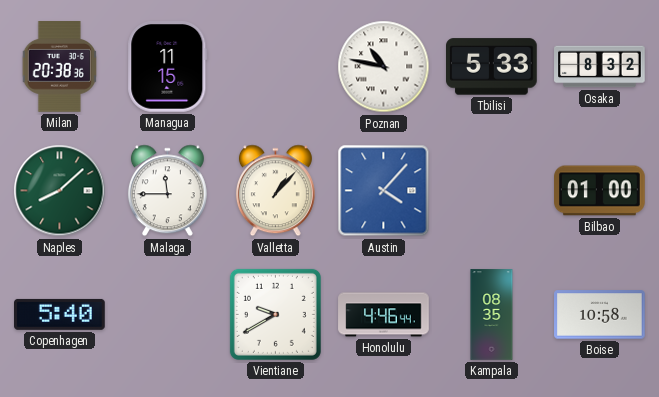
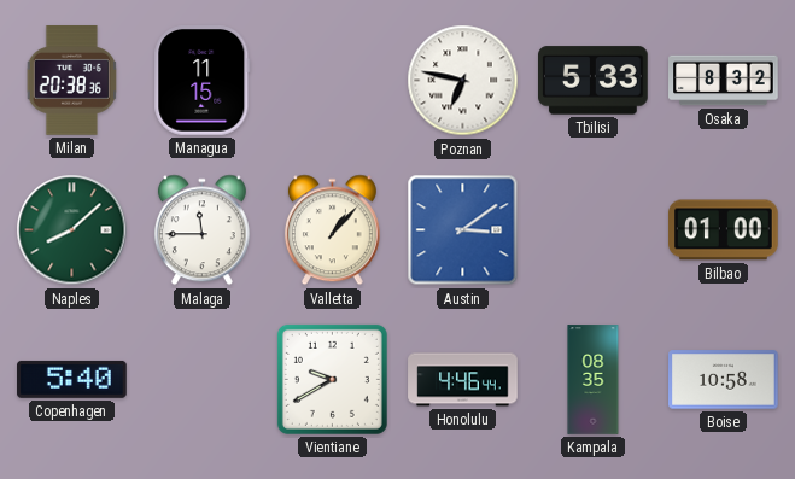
Poznan: 10:47 -> 6:47 (463, 81)
Austin: 4:07 -> 3:09 (463, 230)
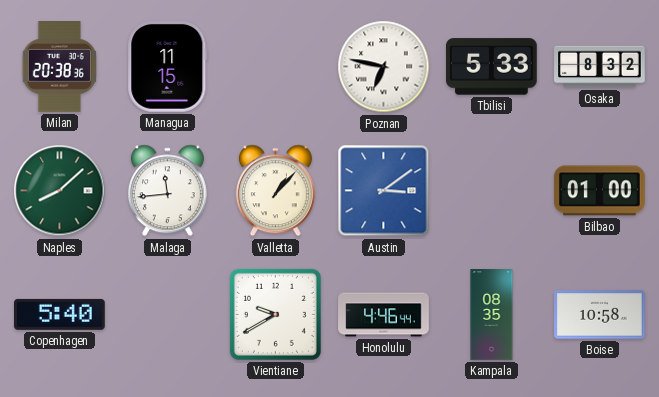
Malaga: 11:45 -> 11:44 (167, 191)
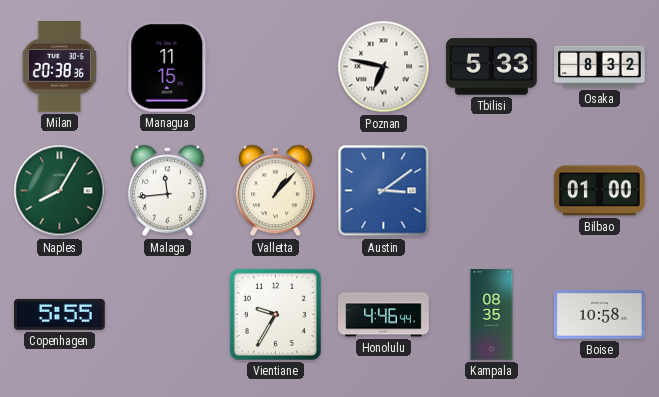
Naples: 8:08 -> 8:05 (60, 191)
Copenhagen: 5:40 -> 5:55 (60, 314)
Vientiane: 9:40 -> 9:35 (275, 314)
